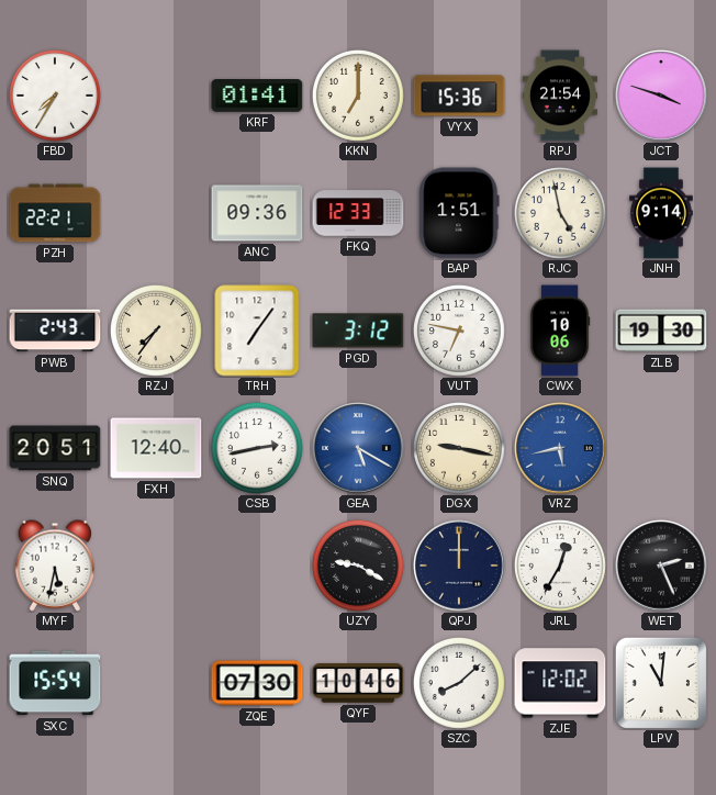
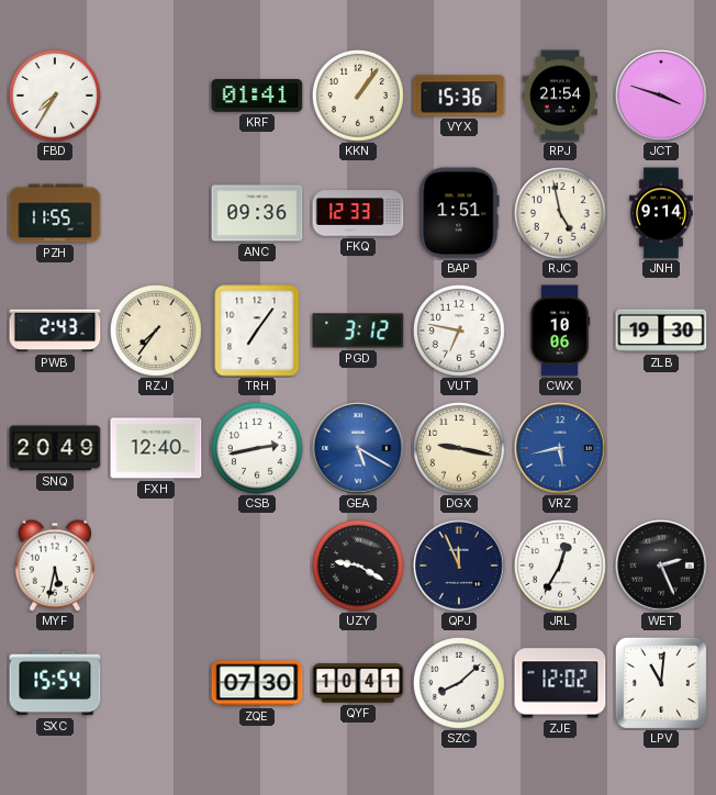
KKN: 7:00 -> 1:06 (358, 96)
PZH: 22:21 -> 11:55 (55, 213)
SNQ: 20:51 -> 20:49 (55, 448)
QPJ: 12:00 -> 11:56 (459, 566)
QYF: 10:46 -> 10:41 (358, 683)
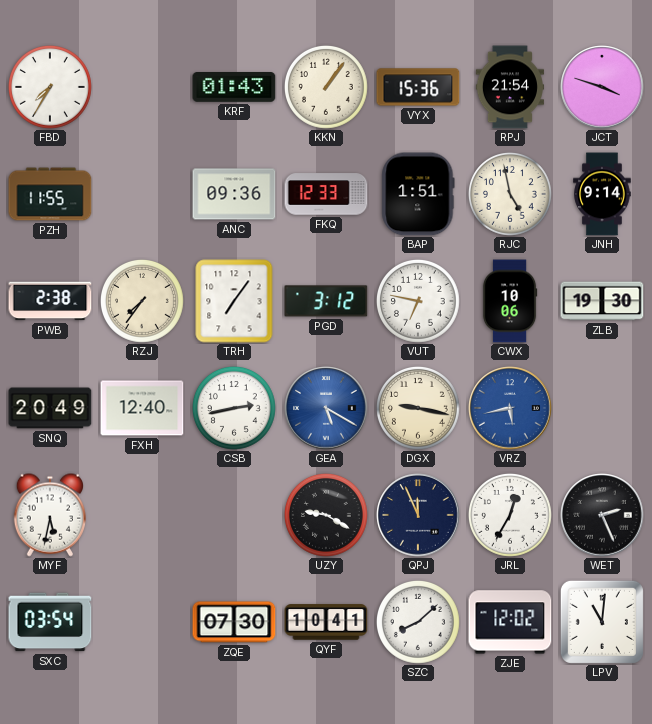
KRF: 01:41 -> 01:43 (234, 88)
PWB: 2:43 -> 2:38 (50, 301)
SXC: 15:54 -> 03:54 (50, 622)
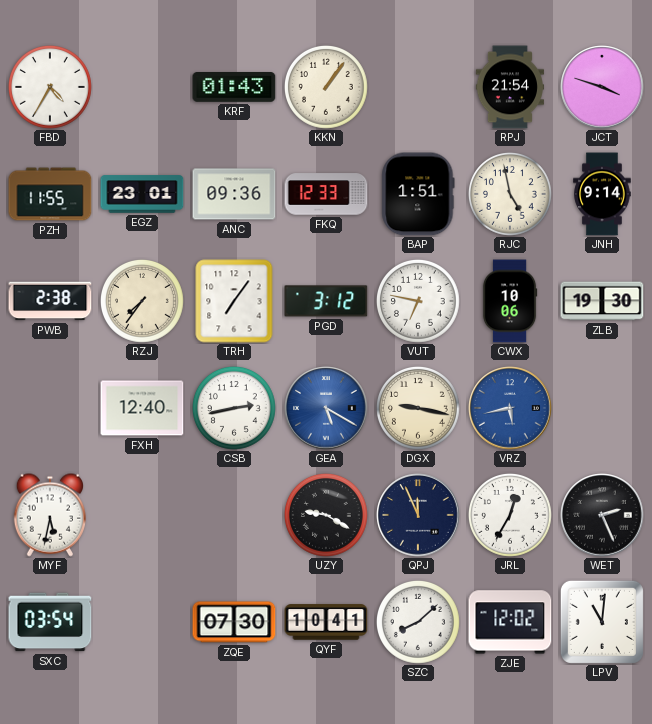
FBD: 7:35 -> 4:35 (50, 87)
VYX: 15:36 -> none (418, 87)
EGZ: none -> 23:01 (142, 194)
SNQ: 20:49 -> none (50, 408)
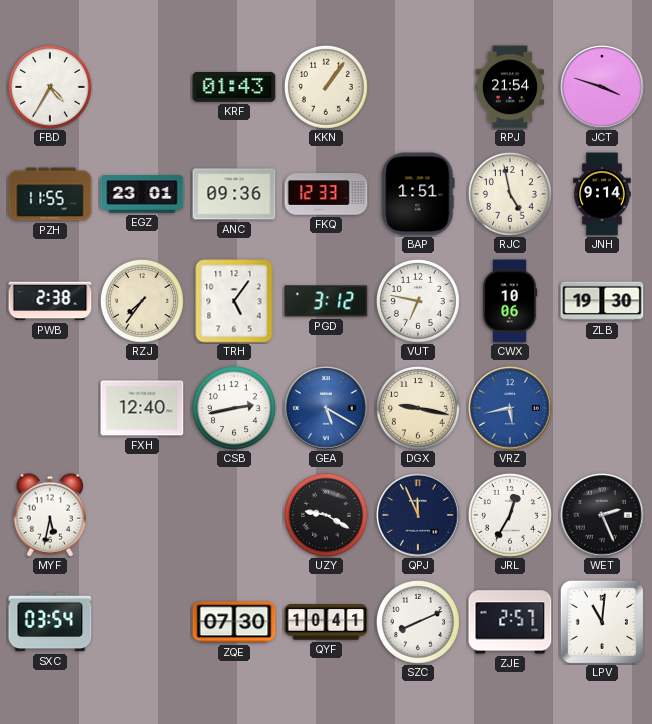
TRH: 7:06 -> 5:06 (234, 301)
SZC: 8:08 -> 8:11 (418, 622)
ZJE: 12:02 -> 2:57 (510, 622)
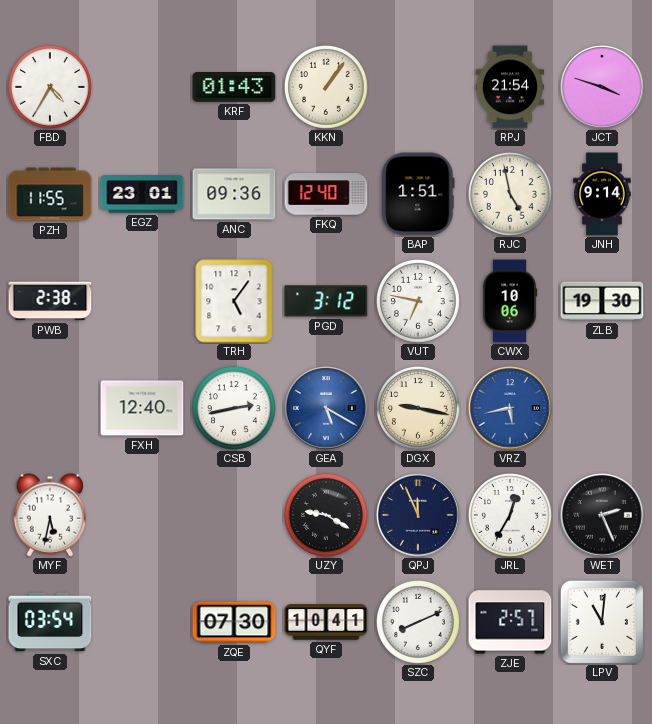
FKQ: 12:33 -> 12:40 (326, 194)
RZJ: 7:36 -> none (142, 301)
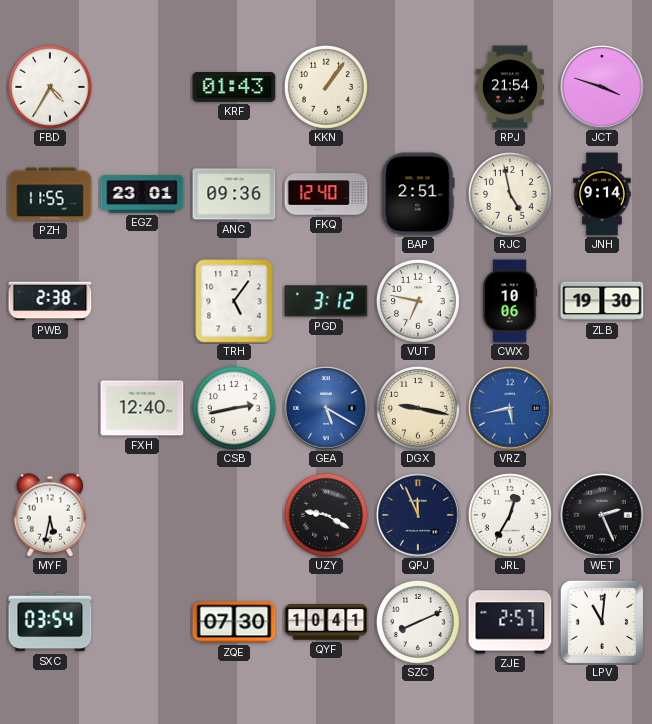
BAP: 1:51 -> 2:51 (418, 194)
